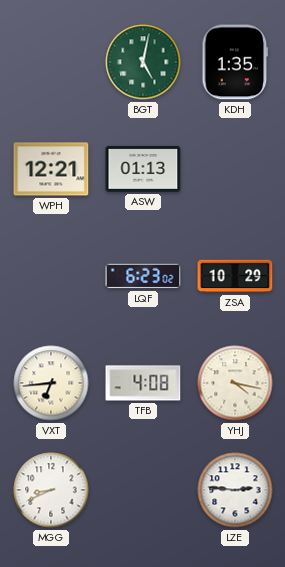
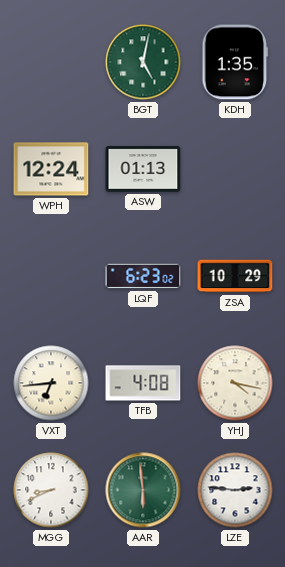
WPH: 12:21 -> 12:24 (51, 169)
AAR: none -> 5:59 (143, 490)
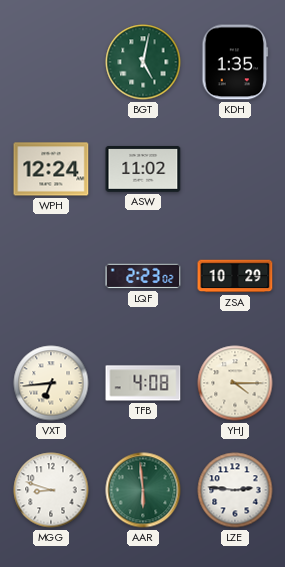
ASW: 01:13 -> 11:02 (143, 169)
LQF: 6:23 -> 2:23 (143, 276)
YHJ: 4:17 -> 4:15 (235, 383)
MGG: 8:41 -> 8:48 (51, 490)
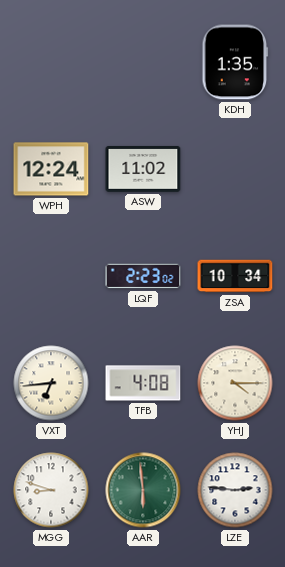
BGT: 5:02 -> none (143, 62)
ZSA: 10:29 -> 10:34 (235, 276)
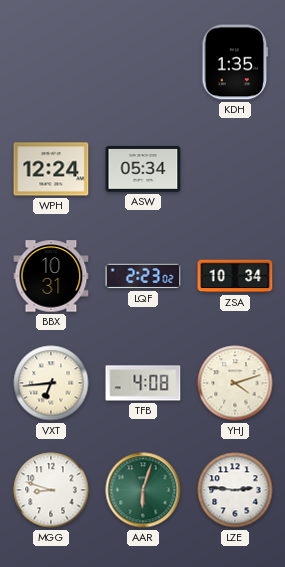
ASW: 11:02 -> 05:34 (143, 169)
BBX: none -> 10:31 (51, 276)
YHJ: 4:15 -> 4:12 (235, 383)
AAR: 5:59 -> 6:03 (143, 490)
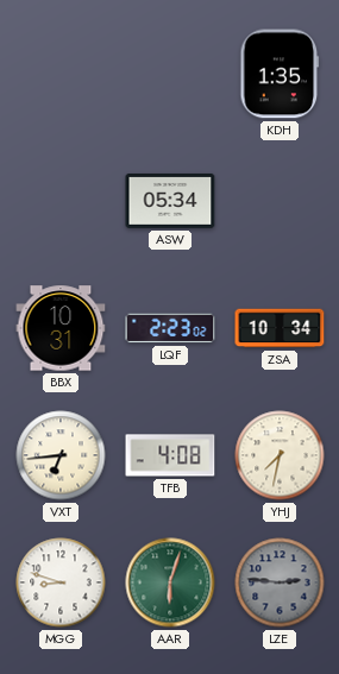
WPH: 12:24 -> none (51, 169)
YHJ: 4:12 -> 7:32 (280, 455)
LZE dial: white -> grey (280, 582)
